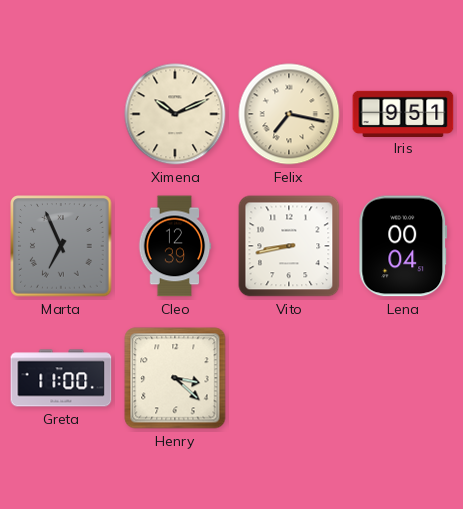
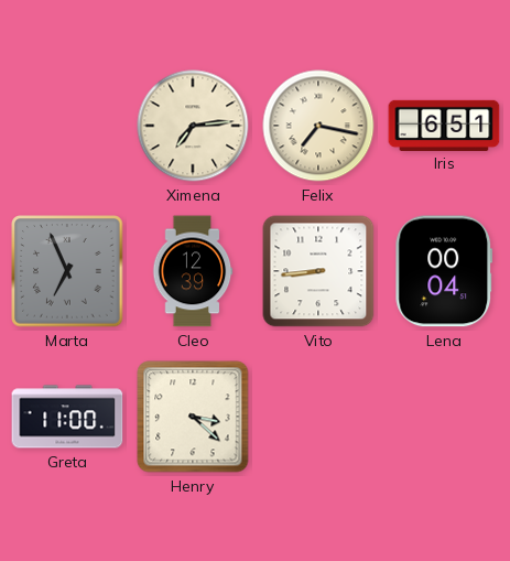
Ximena: 10:11 -> 7:14 (193, 126)
Iris: 9:51 -> 6:51 (444, 125)
Vito: 8:43 -> 8:44 (318, 271)
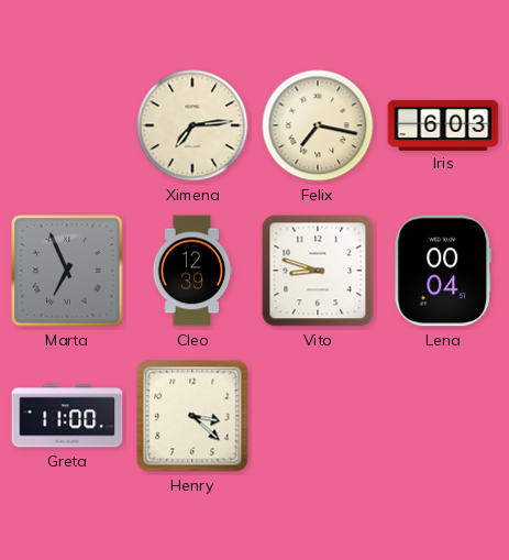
Iris: 6:51 -> 6:03 (443, 124)
Vito: 8:44 -> 8:48 (318, 271)
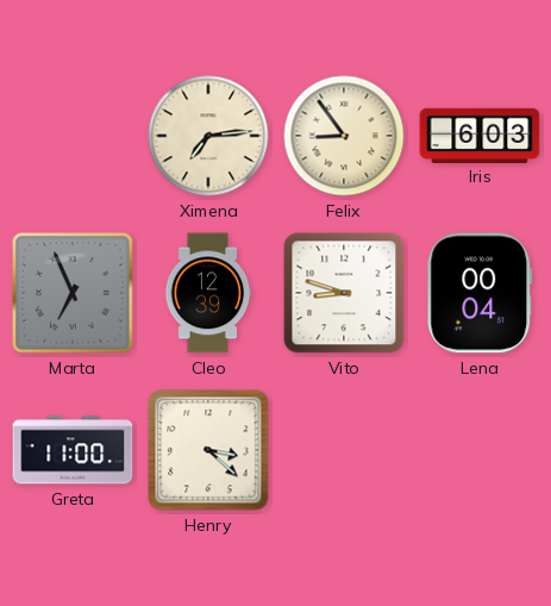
Felix: 7:17 -> 8:54 (344, 136)
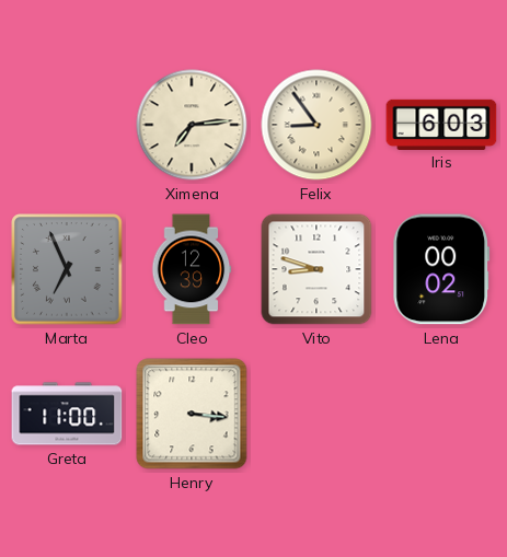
Lena: 00:04 -> 00:02 (441, 269)
Henry: 3:22 -> 3:16 (192, 414)
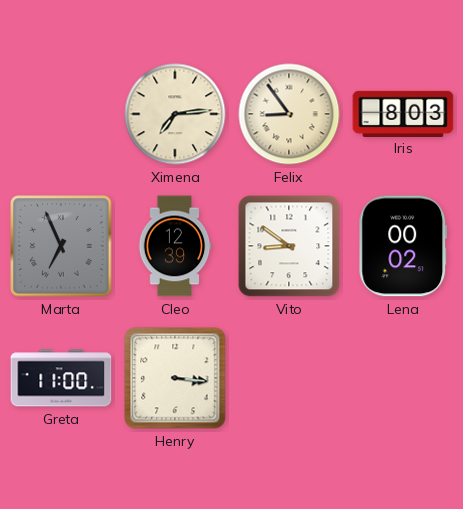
Iris: 6:03 -> 8:03 (403, 113)
Vito: 8:48 -> 8:51 (289, 246)
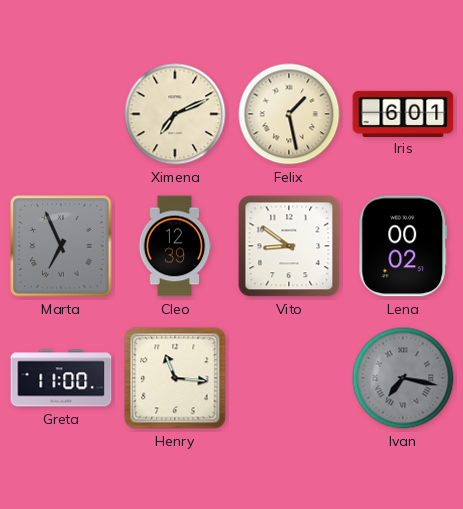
Ximena: 7:14 -> 7:11 (175, 114)
Felix: 8:54 -> 1:28 (289, 114)
Iris: 8:03 -> 6:01 (403, 113)
Henry: 3:16 -> 11:16 (175, 378)
Ivan: none -> 7:17 (403, 378)
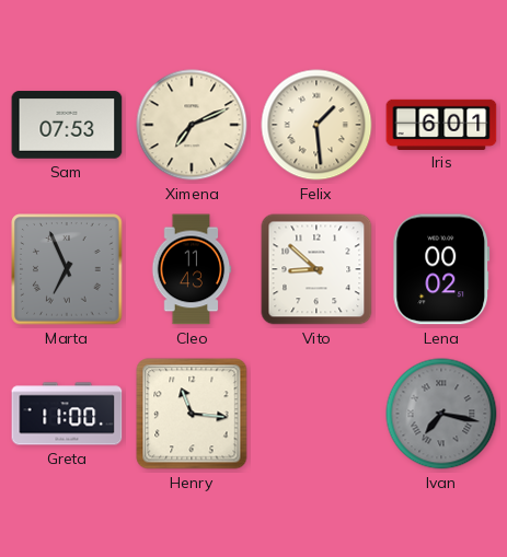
Sam: none -> 07:53 (67, 125)
Felix: 1:28 -> 1:29 (316, 125)
Cleo: 12:39 -> 11:43 (192, 269)
Vito: 8:51 -> 8:52 (316, 269)
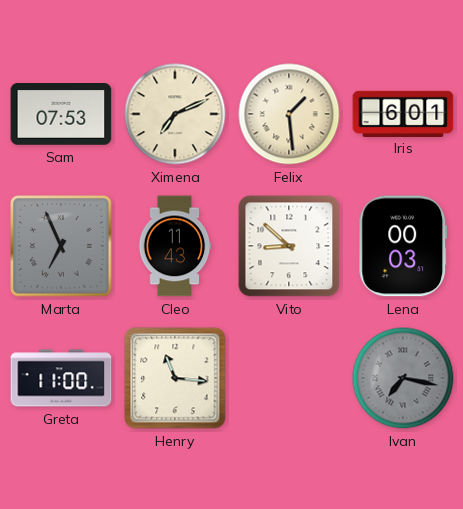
Lena: 00:02 -> 00:03 (403, 246)
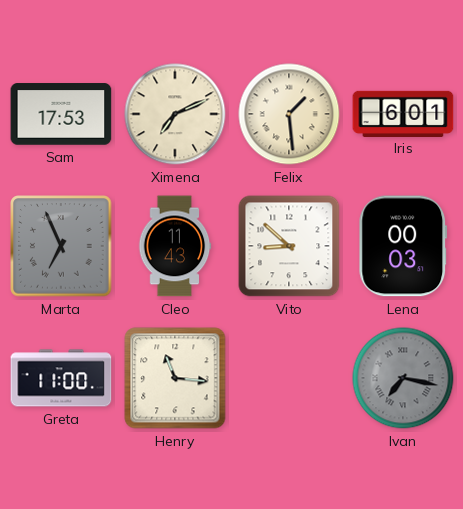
Sam: 07:53 -> 17:53 (61, 114)
